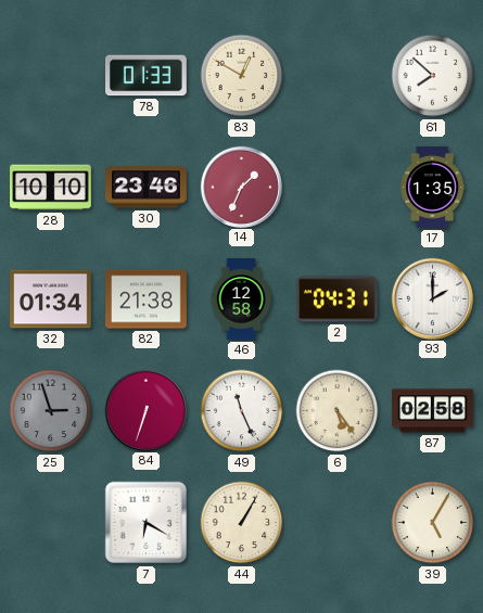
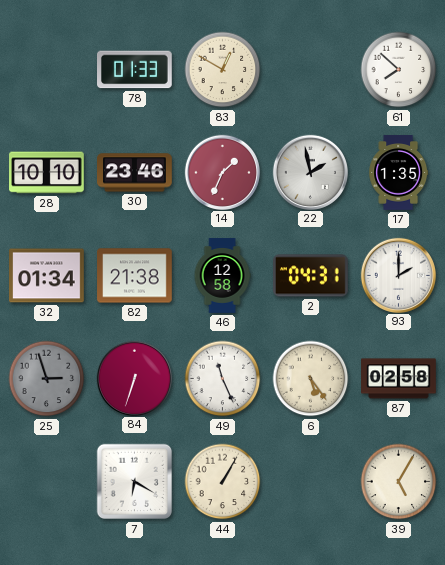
22: none -> 1:58 (310, 172)
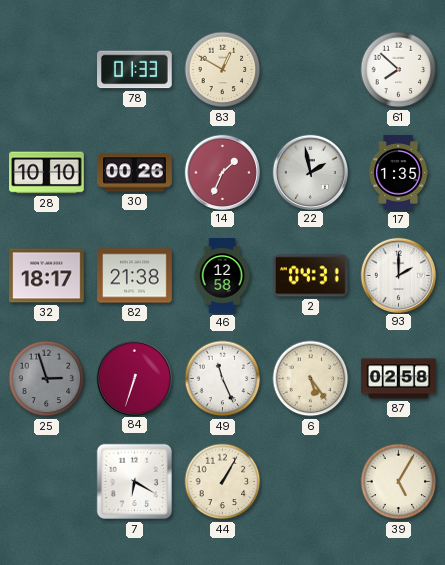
30: 23:46 -> 00:26 (135, 173)
32: 01:34 -> 18:17 (47, 276)
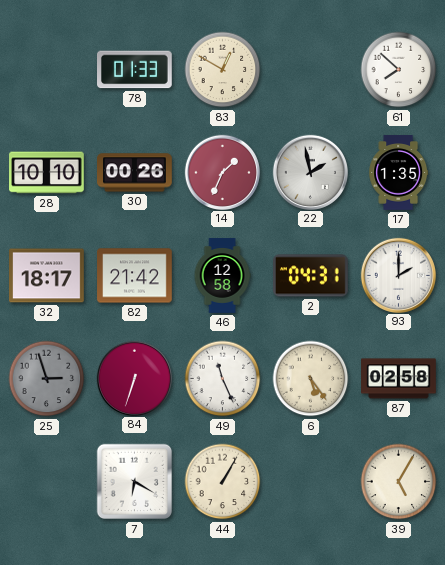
82: 21:38 -> 21:42 (135, 276)
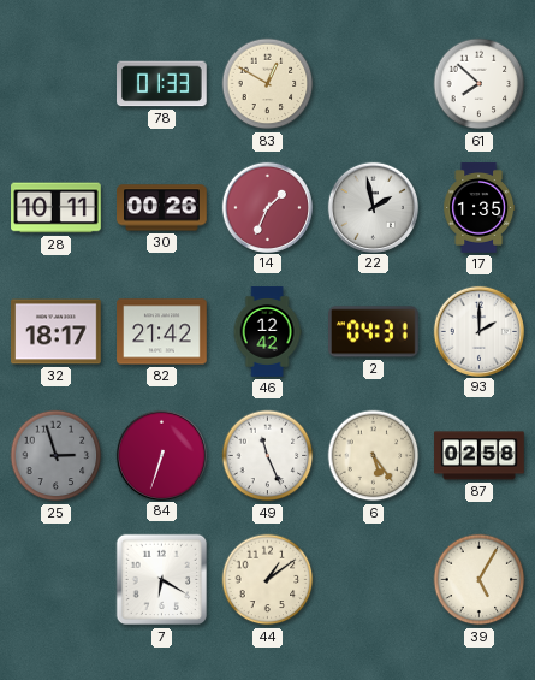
28: 10:10 -> 10:11 (57, 208)
46: 12:58 -> 12:42 (267, 332)
44: 1:05 -> 1:09 (268, 580)
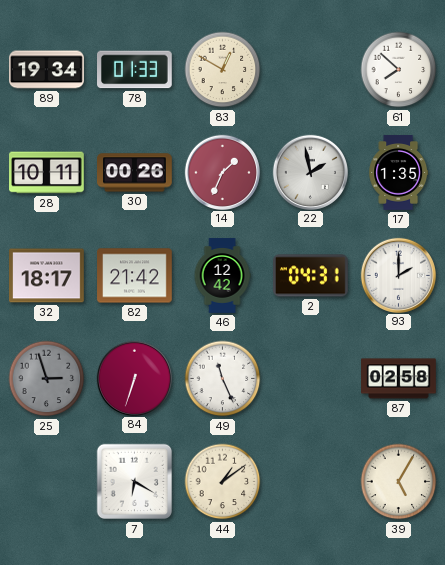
89: none -> 19:34 (47, 70)
6: 5:24 -> none (374, 456)
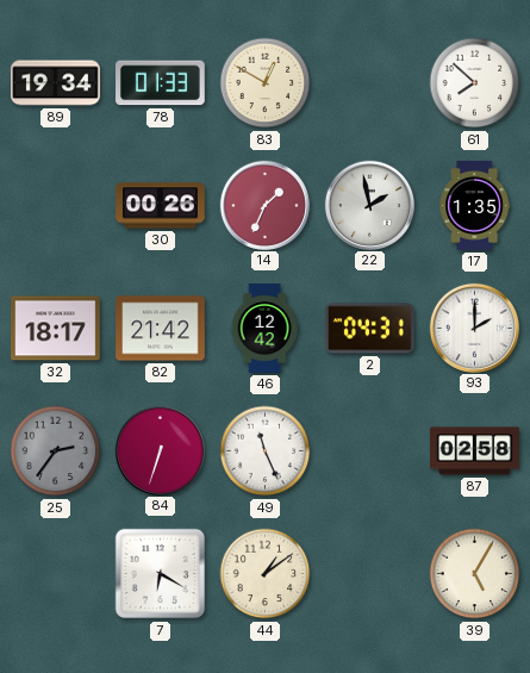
28: 10:11 -> none (47, 173)
25: 2:57 -> 2:36 (56, 451)
